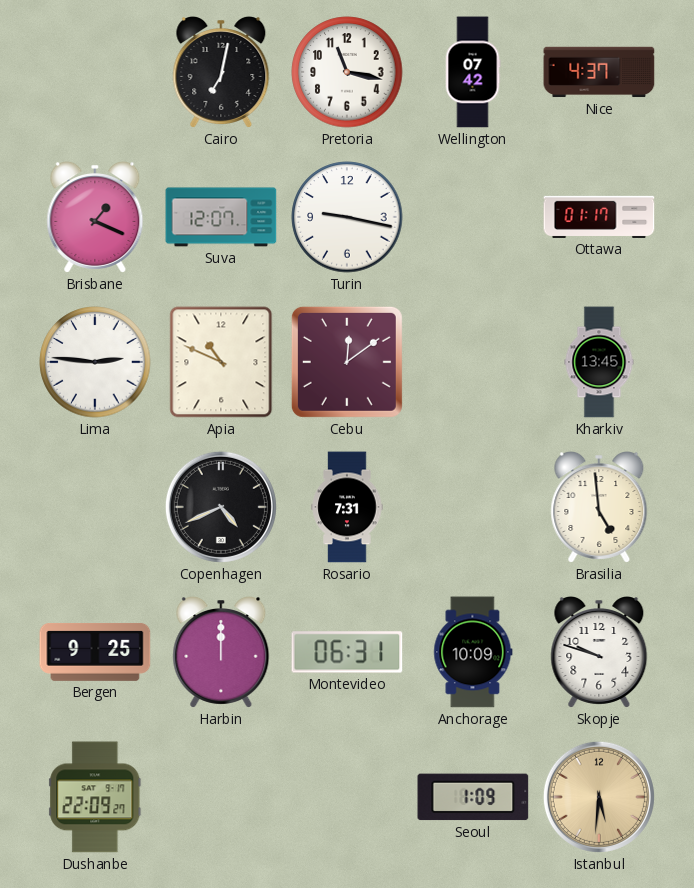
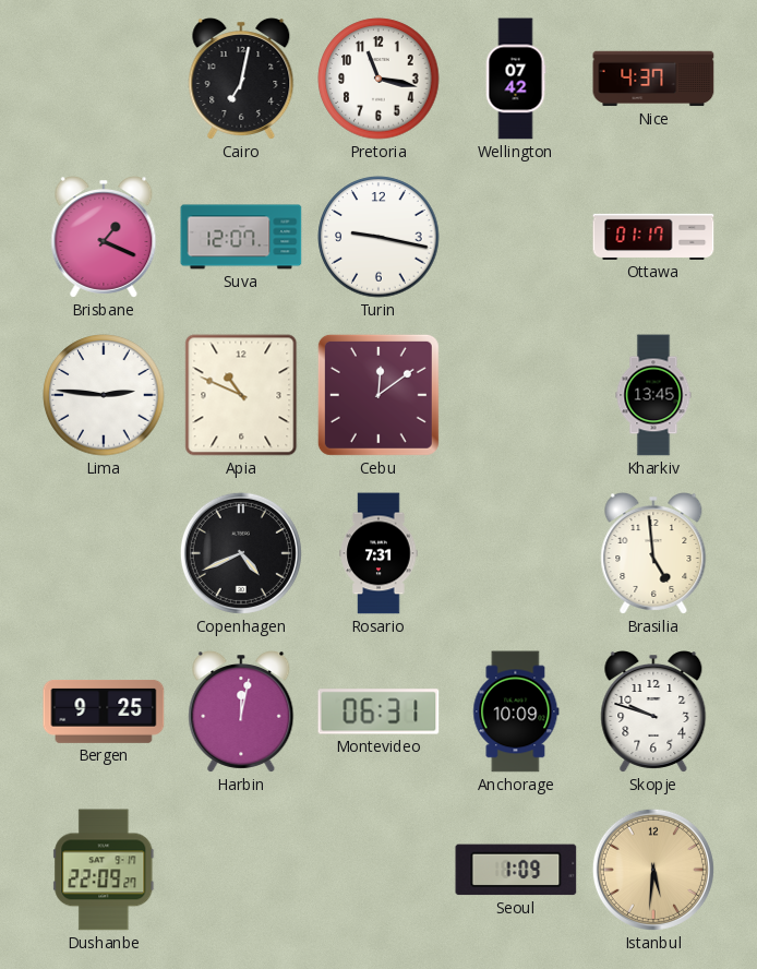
Harbin: 12:00 -> 12:02 (241, 713)
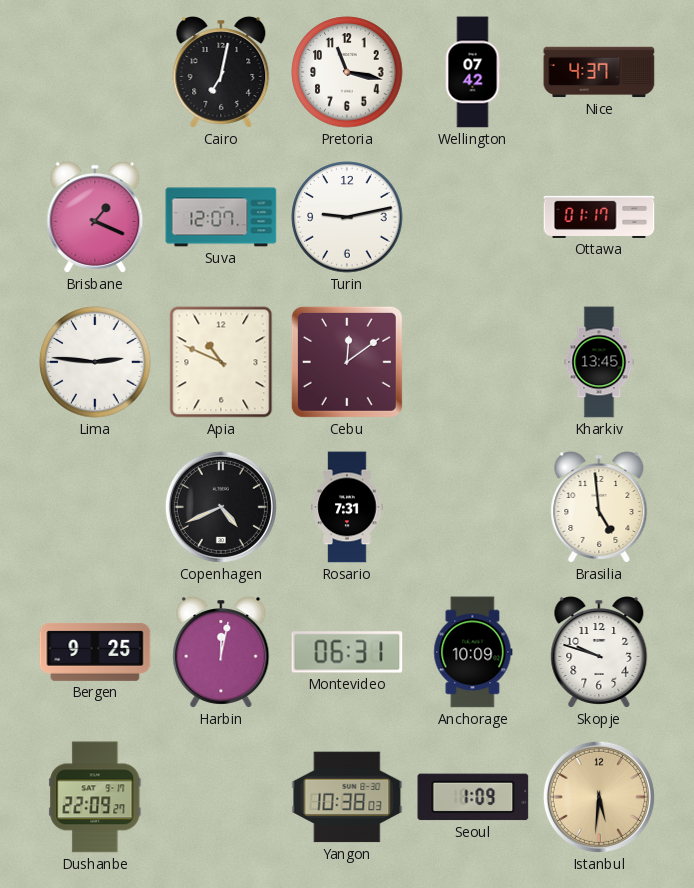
Turin: 9:17 -> 9:13 (347, 217)
Yangon: none -> 10:38 (347, 797)
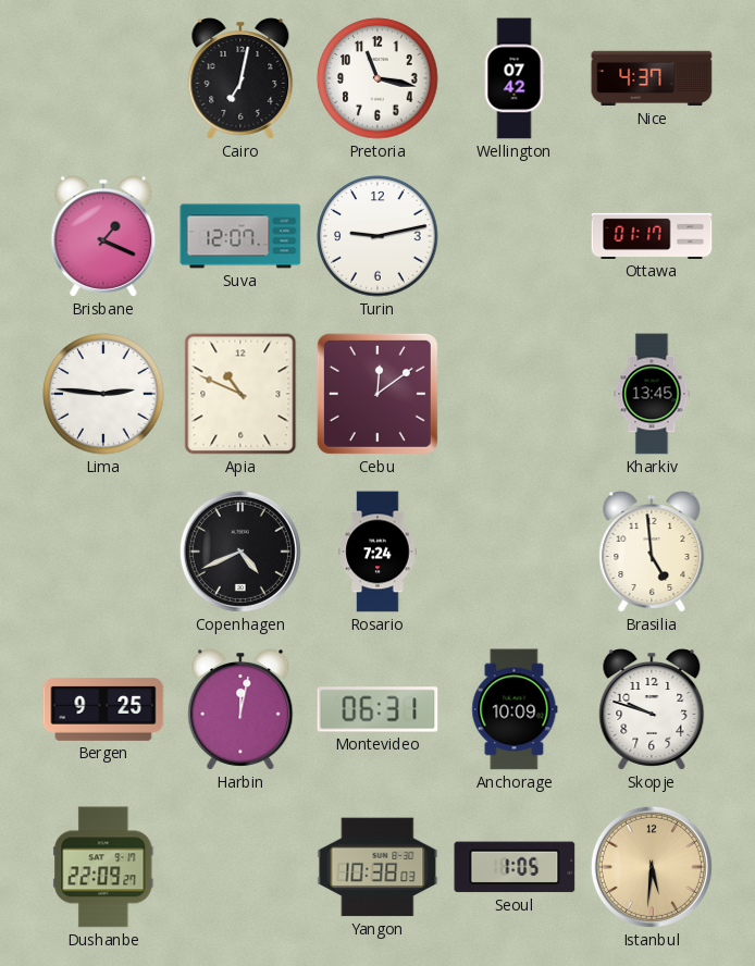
Rosario: 7:31 -> 7:24 (378, 552)
Seoul: 1:09 -> 1:05 (515, 867)
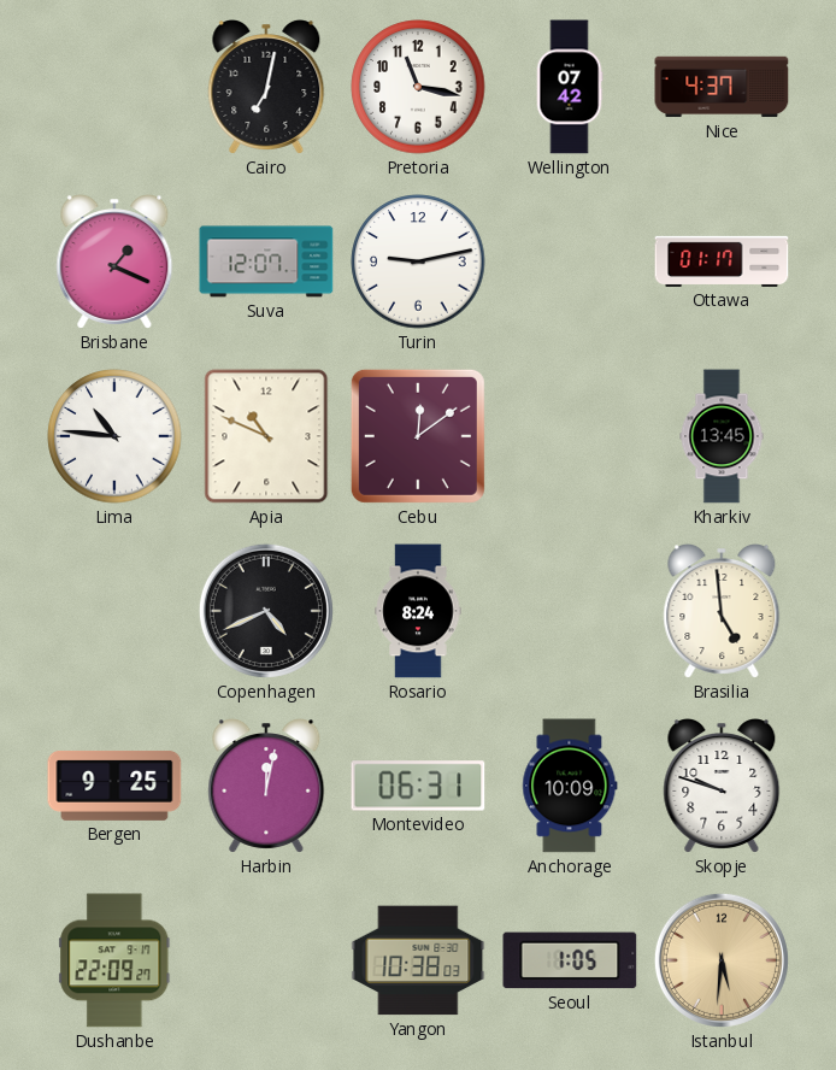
Lima: 2:46 -> 10:46 (114, 436)
Rosario: 7:24 -> 8:24 (418, 611)
